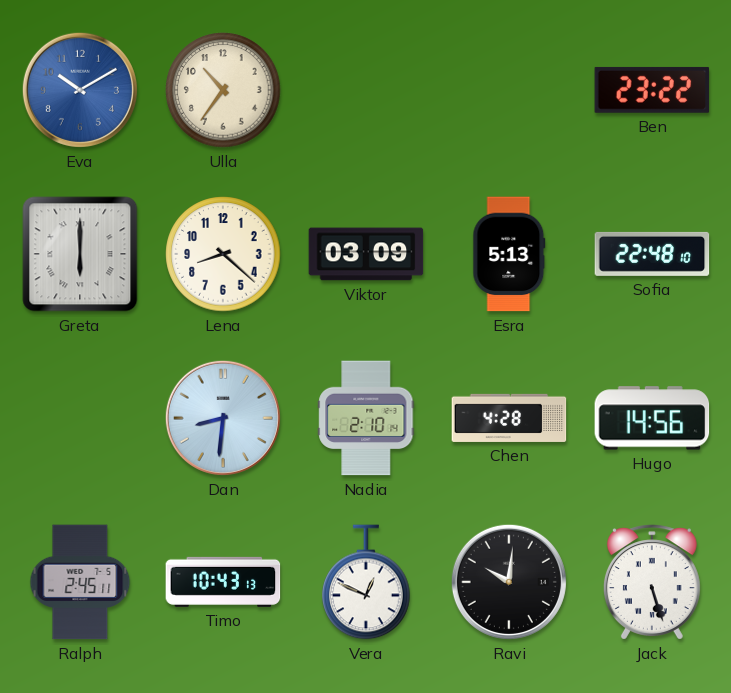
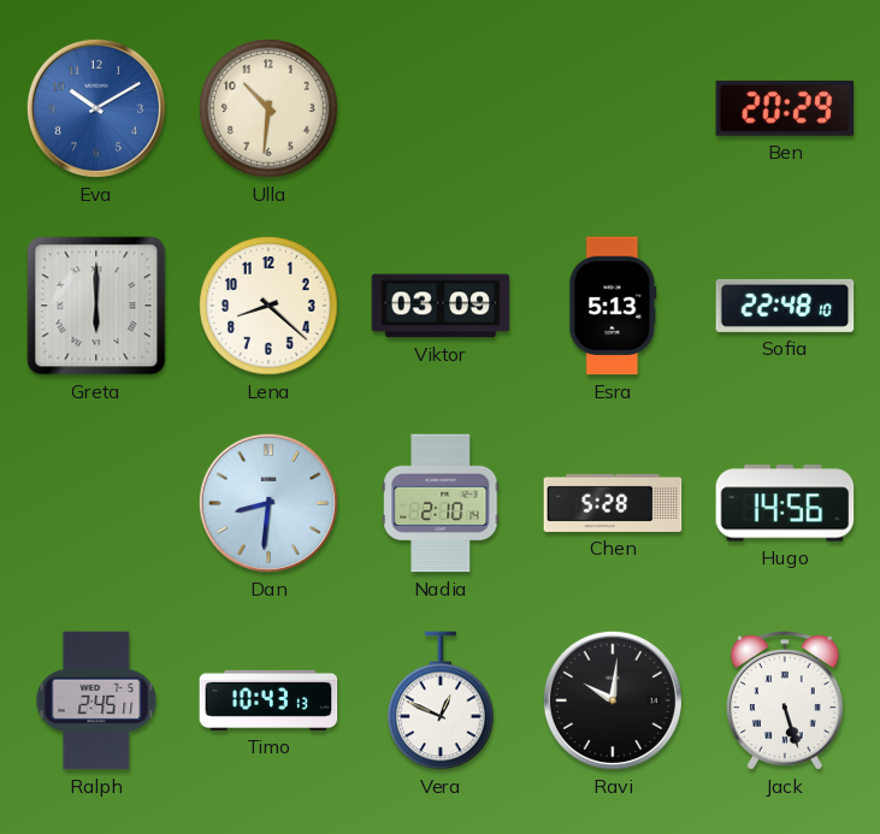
Ulla: 10:36 -> 10:31 (268, 108)
Ben: 23:22 -> 20:29 (785, 108)
Chen: 4:28 -> 5:28 (613, 503)
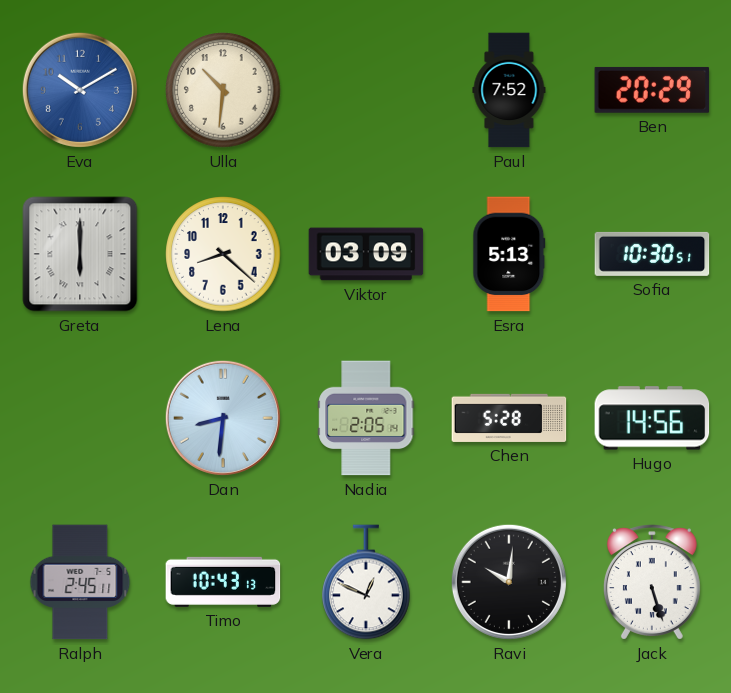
Paul: none -> 7:52 (509, 90)
Sofia: 22:48 -> 10:30 (652, 254)
Nadia: 2:10 -> 2:05 (366, 418)
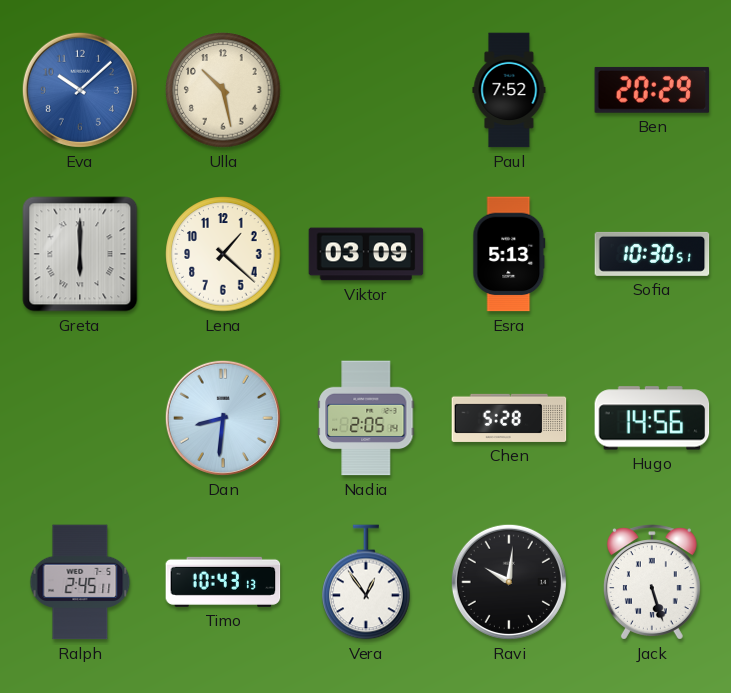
Eva: 10:10 -> 10:08 (80, 90)
Ulla: 10:31 -> 10:28 (223, 90)
Lena: 8:22 -> 1:22 (223, 254)
Vera: 12:49 -> 12:54 (366, 582)
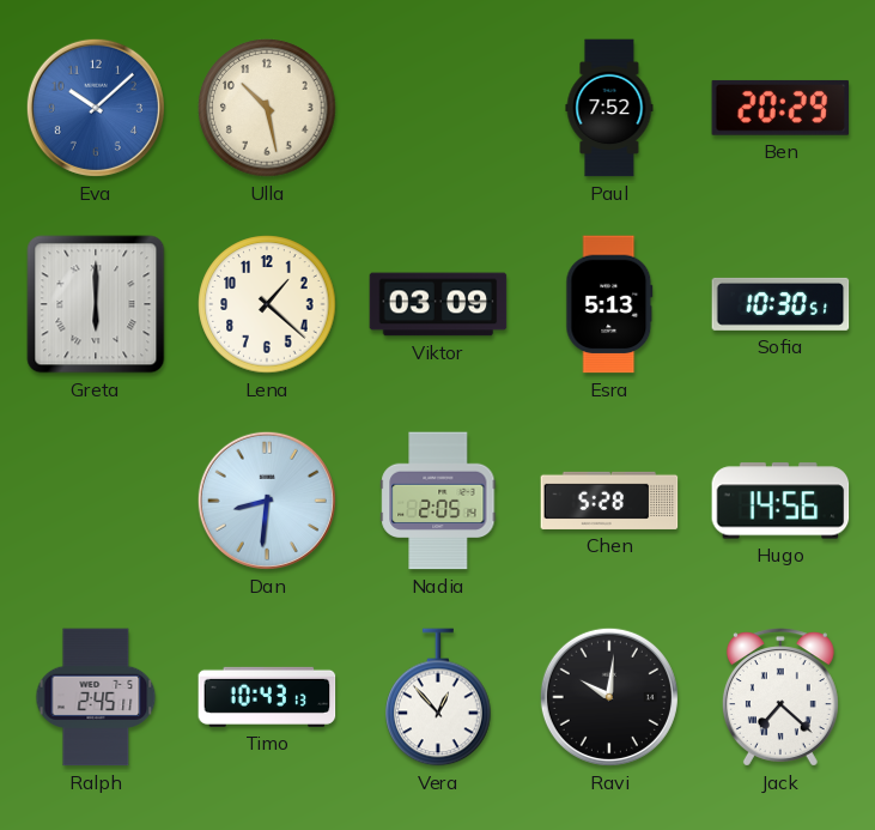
Vera: 12:54 -> 12:53 (438, 697)
Jack: 5:27 -> 7:22 (780, 697)
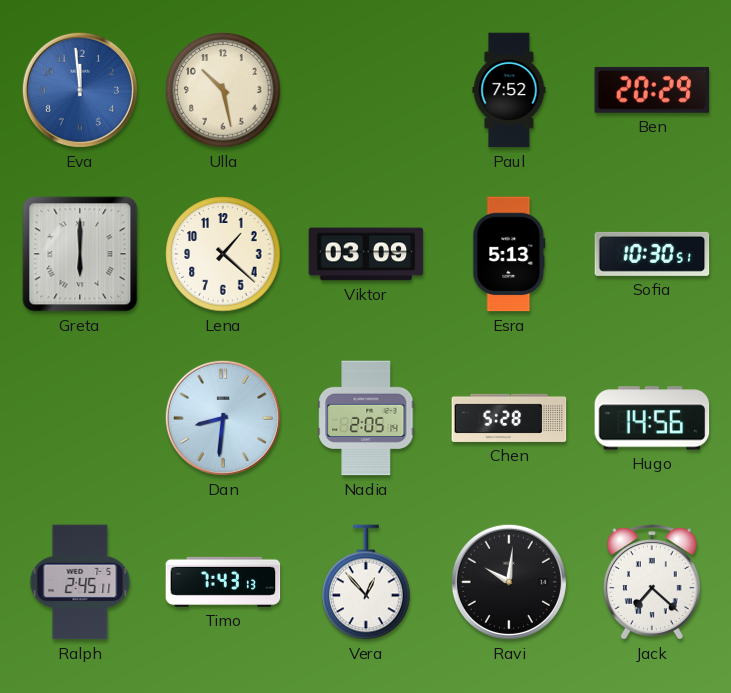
Eva: 10:08 -> 11:59 (80, 90)
Timo: 10:43 -> 7:43 (223, 582)
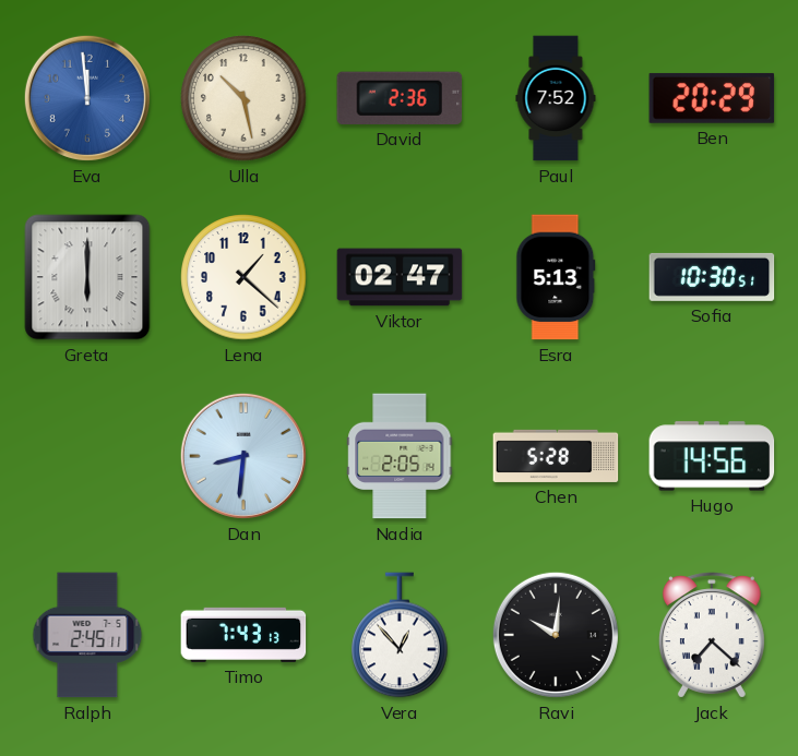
David: none -> 2:36 (400, 98)
Viktor: 03:09 -> 02:47 (400, 277)
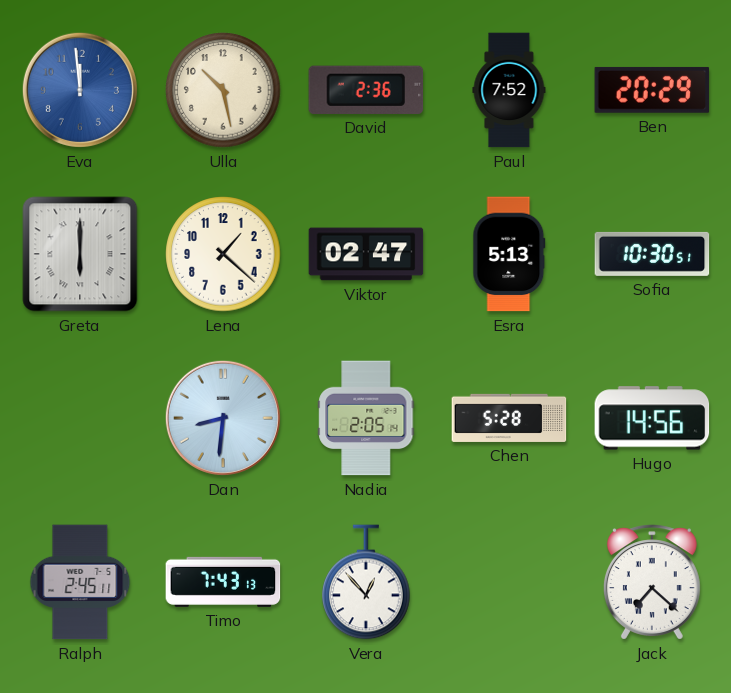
Ravi: 10:01 -> none (556, 635)
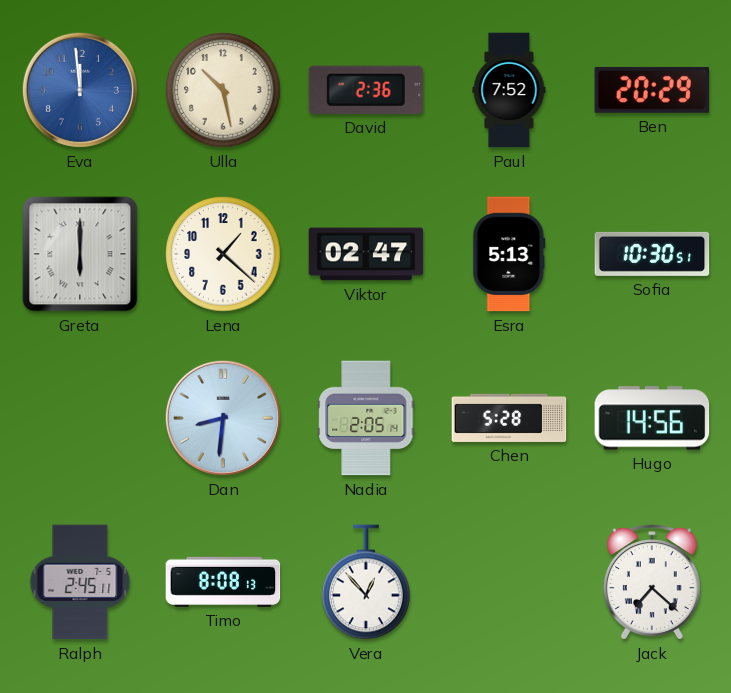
Timo: 7:43 -> 8:08 (223, 582)
